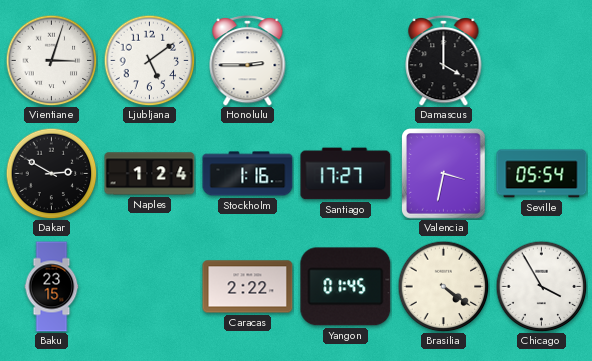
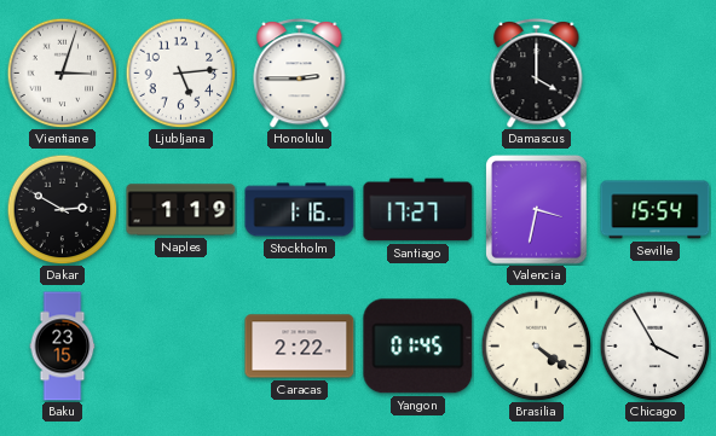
Ljubljana: 5:09 -> 5:14 (180, 72)
Naples: 1:24 -> 1:19 (181, 210)
Seville: 05:54 -> 15:54 (656, 210)
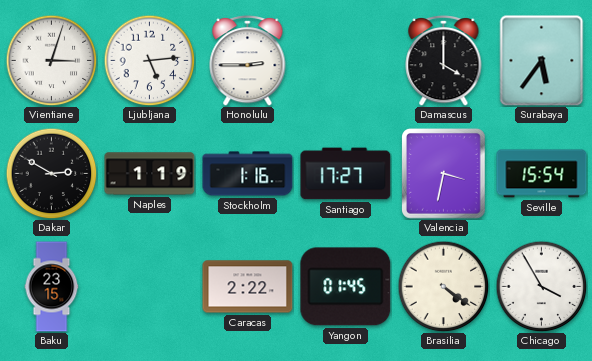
Surabaya: none -> 5:36 (542, 61)
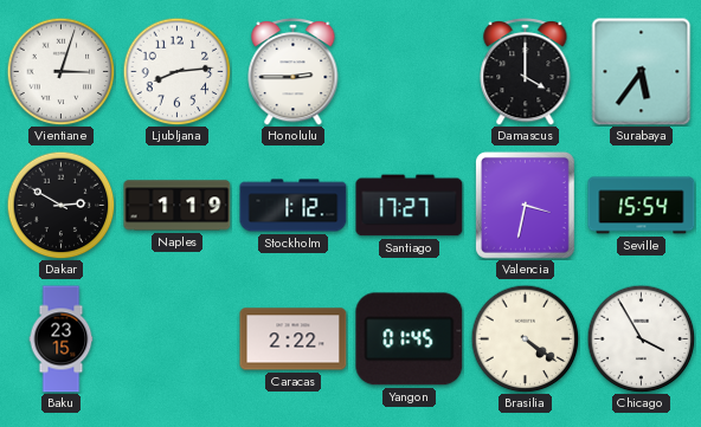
Ljubljana: 5:14 -> 8:14 (176, 71)
Stockholm: 1:16 -> 1:12 (294, 206)
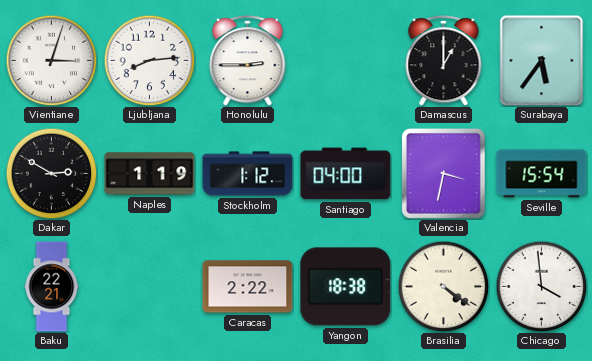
Damascus: 4:00 -> 1:00 (444, 61)
Santiago: 17:27 -> 04:00 (346, 174)
Baku: 23:15 -> 22:21 (52, 287)
Yangon: 01:45 -> 18:38 (346, 287)
Chicago: 3:55 -> 3:59 (541, 286)
